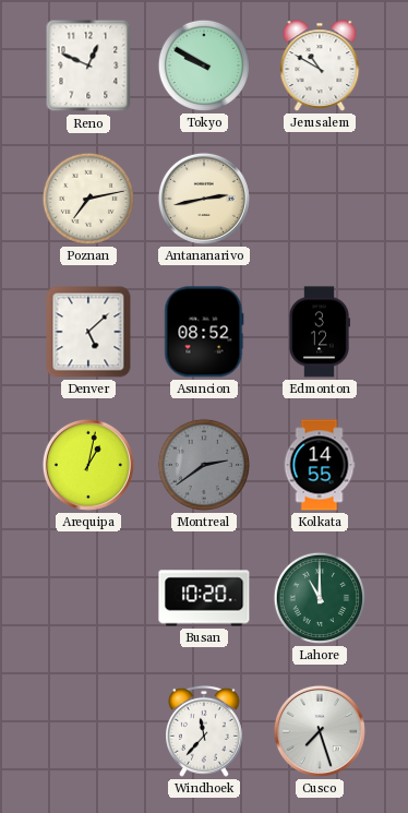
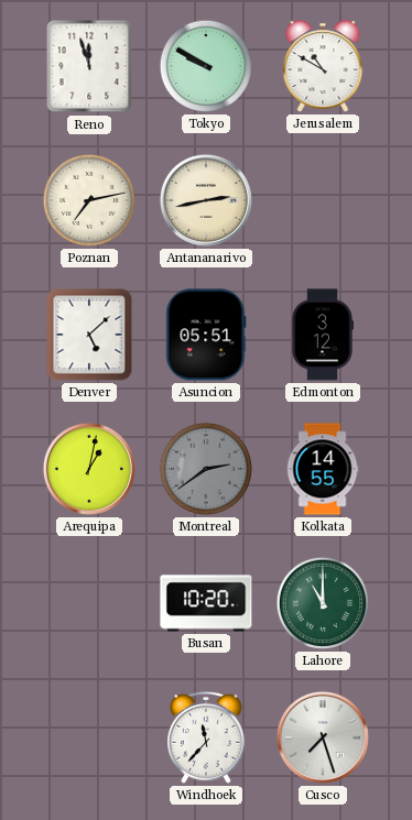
Reno: 12:49 -> 11:57 (89, 66)
Asuncion: 08:52 -> 05:51 (206, 335)
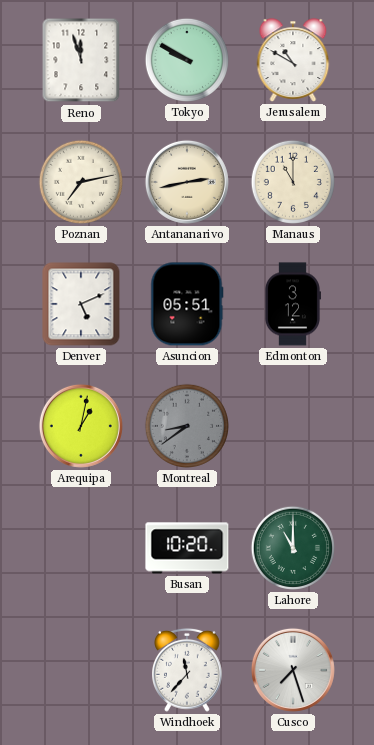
Manaus: none -> 11:00 (293, 182)
Denver: 5:08 -> 5:11 (81, 304)
Montreal: 2:39 -> 8:39 (187, 426)
Kolkata: 14:55 -> none (323, 469)
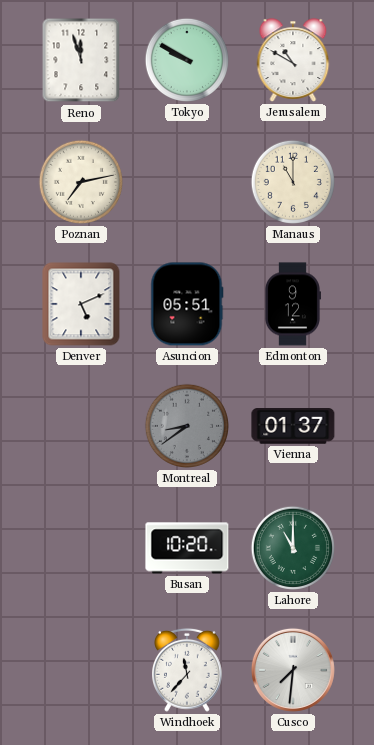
Antananarivo: 2:43 -> none (187, 182)
Edmonton: 3:12 -> 9:12 (292, 304)
Arequipa: 1:02 -> none (81, 426)
Vienna: none -> 01:37 (293, 426)
Cusco: 7:27 -> 7:31 (293, 670)
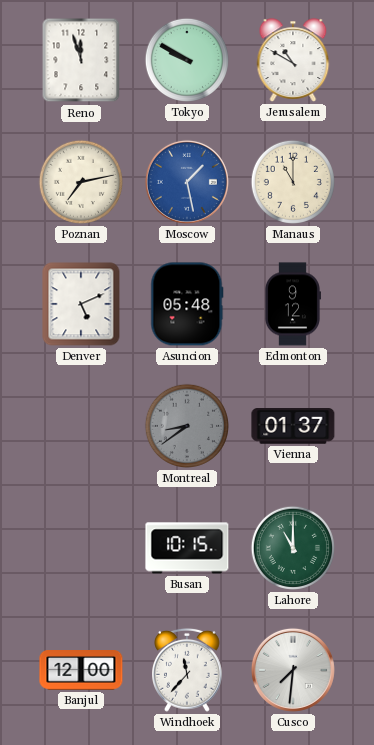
Moscow: none -> 1:28 (187, 182)
Asuncion: 05:51 -> 05:48 (187, 304)
Busan: 10:20 -> 10:15 (187, 548)
Banjul: none -> 12:00 (81, 670)
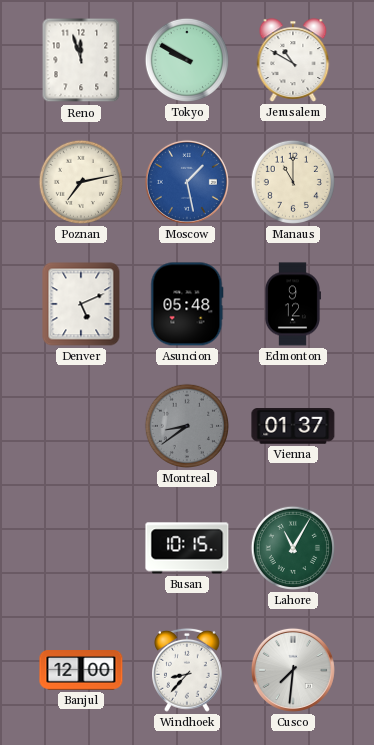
Lahore: 11:00 -> 11:05 (293, 548)
Windhoek: 11:37 -> 8:37 (188, 670)
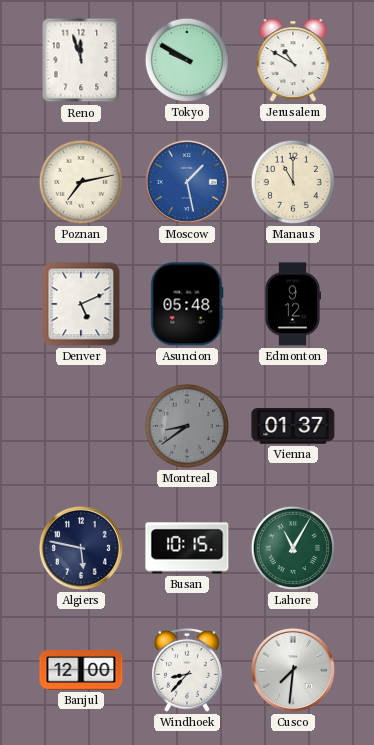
Algiers: none -> 5:47 (81, 548)
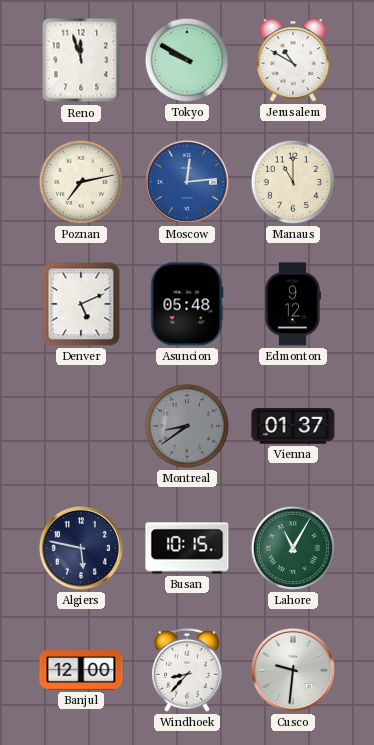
Moscow: 1:28 -> 12:14 (187, 182)
Cusco: 7:31 -> 9:31 (293, 670)
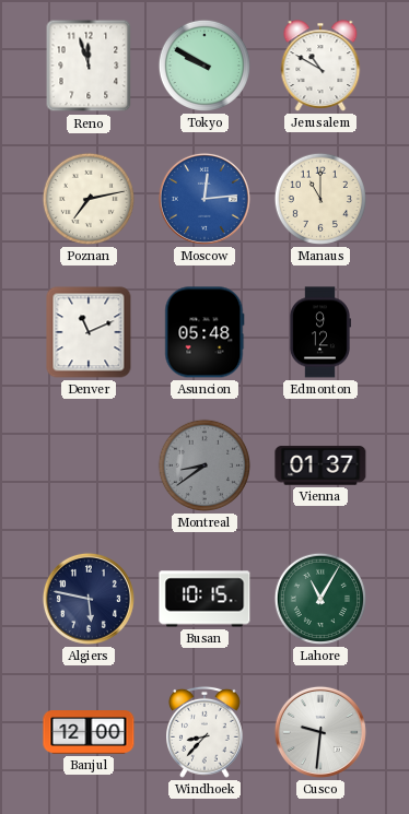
Denver: 5:11 -> 11:11 (89, 332)
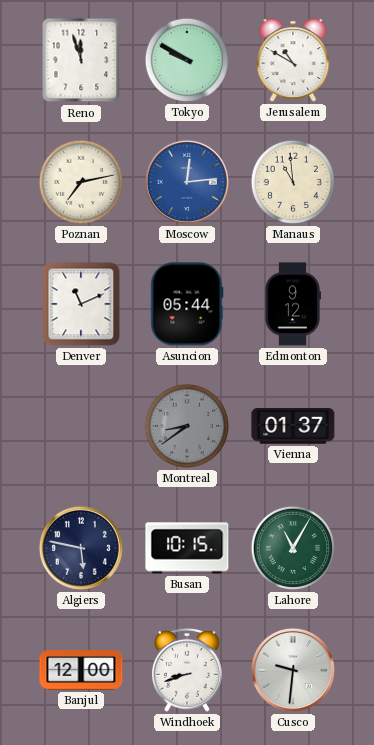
Manaus: 11:00 -> 10:59 (293, 182)
Asuncion: 05:48 -> 05:44 (187, 304)
Windhoek: 8:37 -> 8:42 (188, 670)
